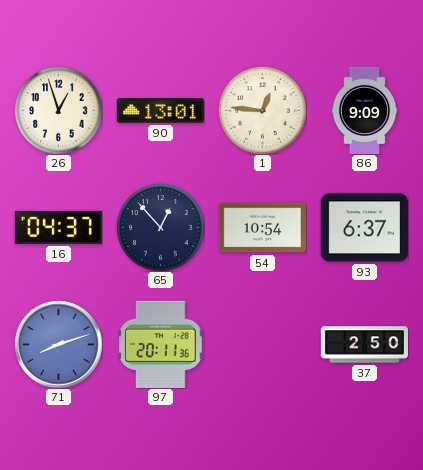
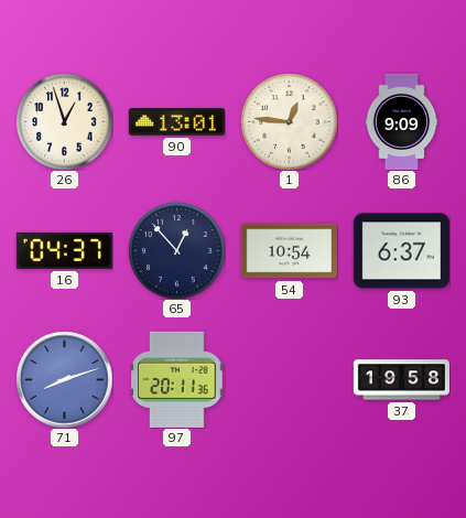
37: 2:50 -> 19:58 (401, 380)
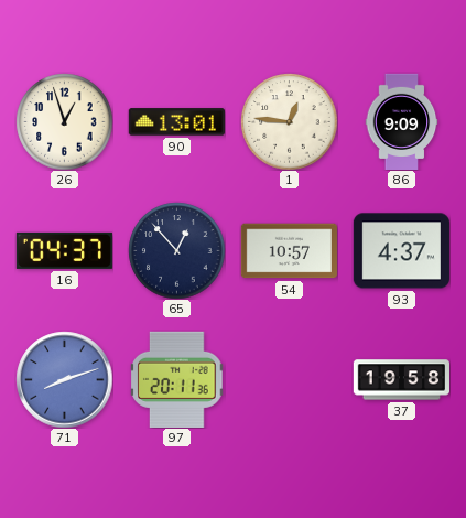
54: 10:54 -> 10:57 (289, 251)
93: 6:37 -> 4:37 (401, 251)
